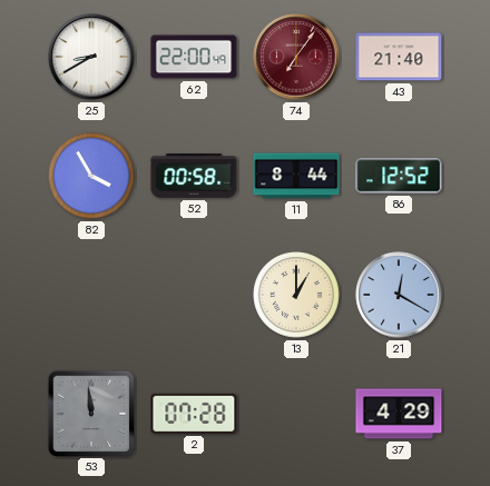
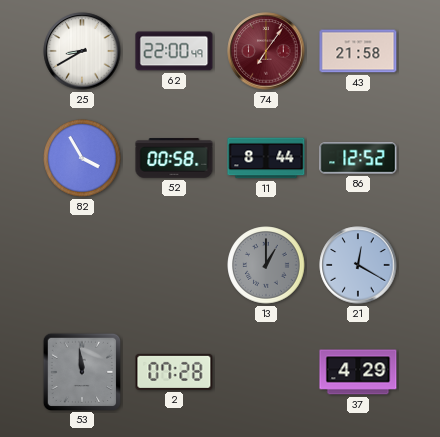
43: 21:40 -> 21:58 (358, 51)
13 dial: cream -> grey (266, 265)
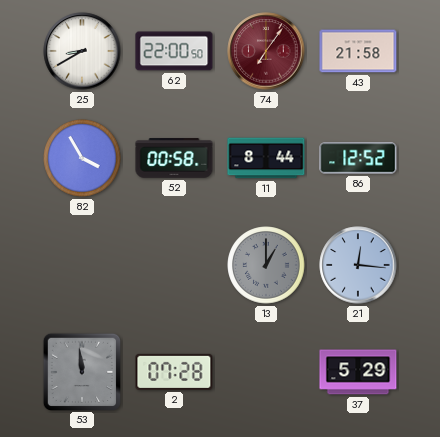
62: 22:00:49 -> 22:00:50 (174, 51)
21: 12:20 -> 12:16 (358, 265)
37: 4:29 -> 5:29 (358, 372)
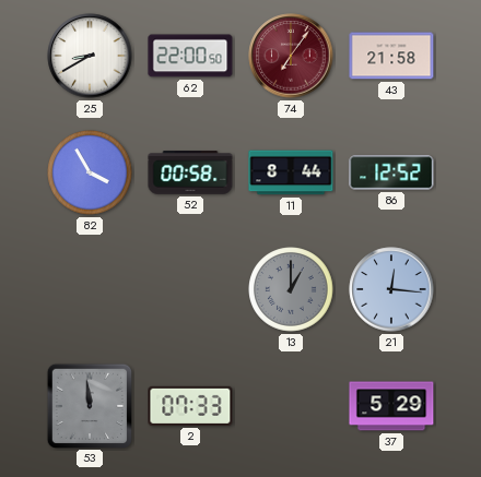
2: 07:28 -> 07:33 (190, 406)
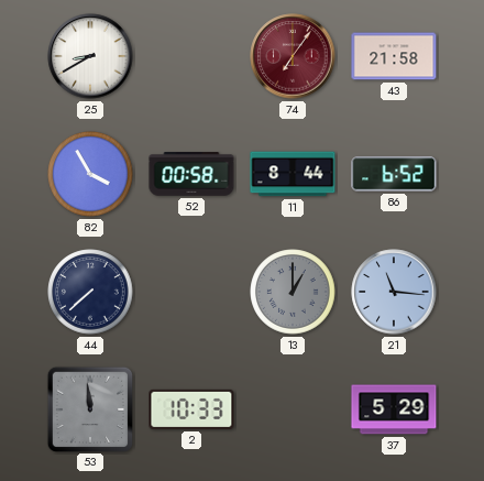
62: 22:00 -> none (190, 56)
86: 12:52 -> 6:52 (394, 174)
44: none -> 7:38 (90, 292)
21: 12:16 -> 11:16 (394, 292)
2: 07:33 -> 10:33 (191, 409)
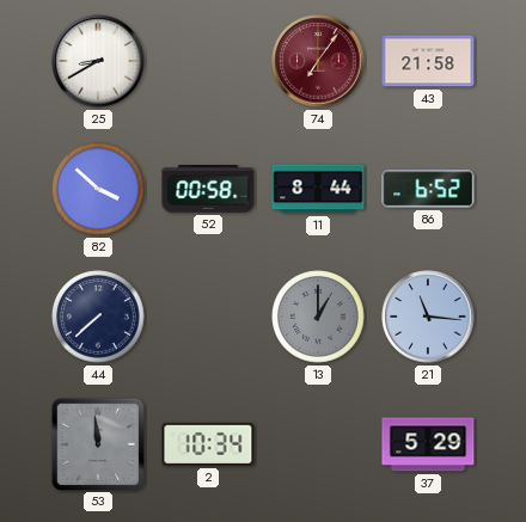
82: 3:55 -> 3:52 (98, 189)
2: 10:33 -> 10:34 (208, 444)
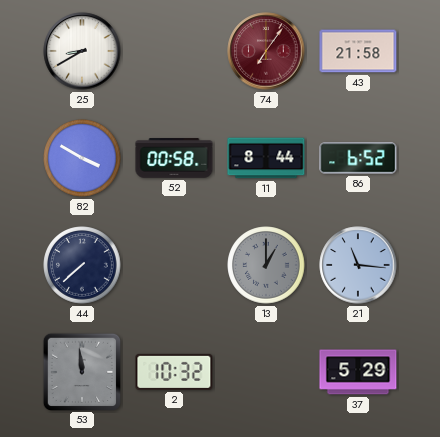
82: 3:52 -> 3:50 (82, 158)
2: 10:34 -> 10:32 (174, 372)
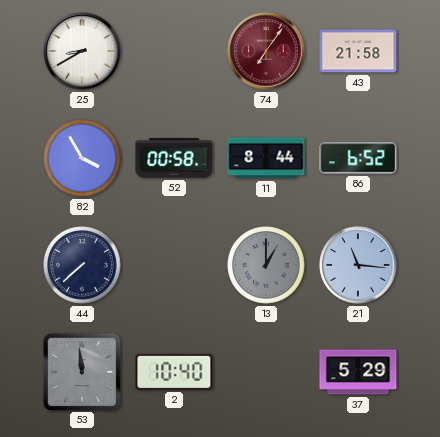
82: 3:50 -> 3:55 (82, 158)
2: 10:32 -> 10:40 (174, 372)
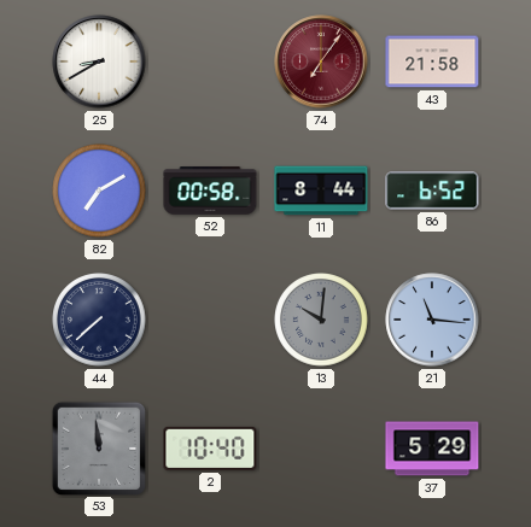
82: 3:55 -> 7:10 (99, 191)
13: 1:00 -> 10:01 (321, 320)
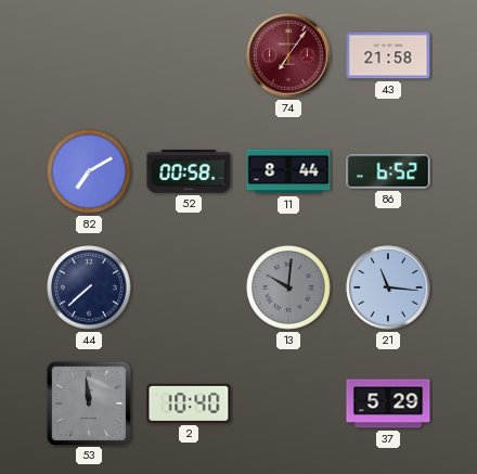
25: 8:40 -> none (99, 62)
